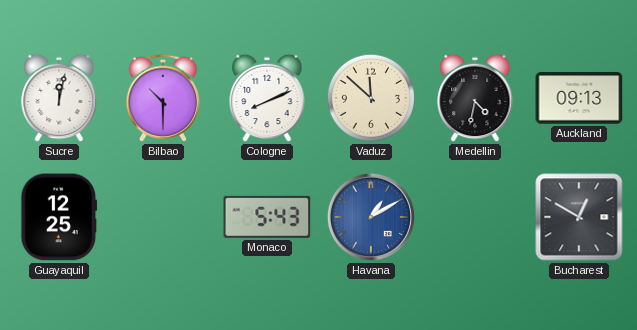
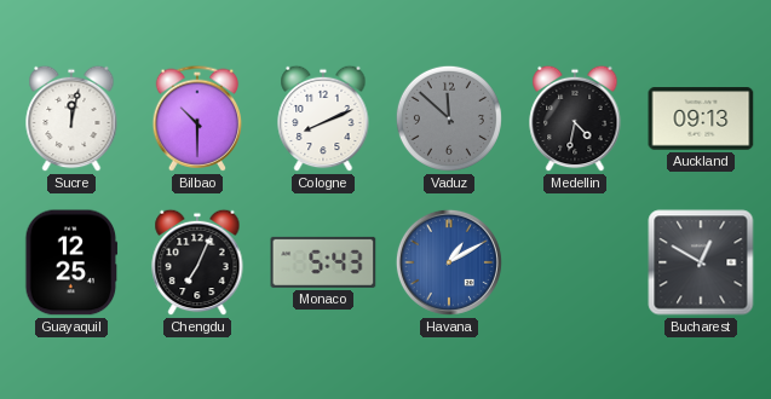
Vaduz dial: cream -> grey (449, 118)
Chengdu: none -> 7:04 (197, 262)
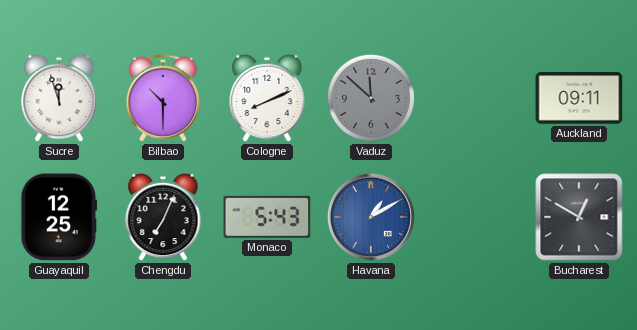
Sucre: 12:02 -> 11:57 (59, 98)
Medellin: 4:32 -> none (575, 118)
Auckland: 09:13 -> 09:11 (579, 98)
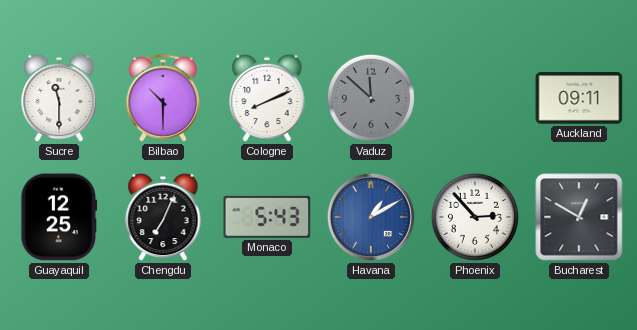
Sucre: 11:57 -> 11:30 (59, 98)
Phoenix: none -> 2:53 (475, 217)
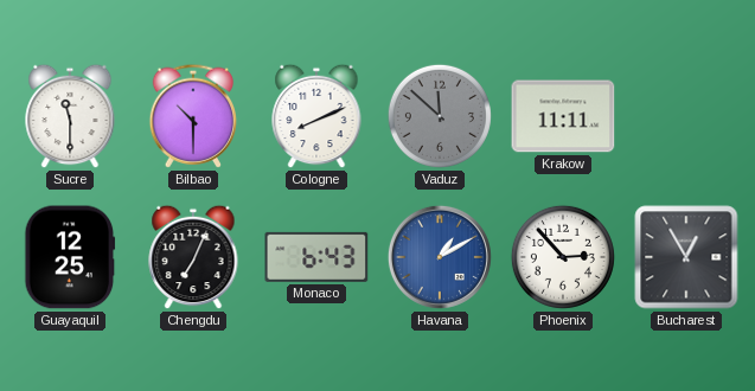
Krakow: none -> 11:11 (563, 116)
Auckland: 09:11 -> none (579, 98)
Monaco: 5:43 -> 6:43 (316, 257)
Bucharest: 12:50 -> 12:55 (686, 257)
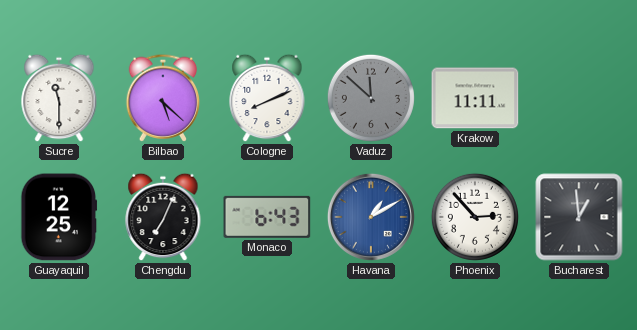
Bilbao: 10:30 -> 5:22 (163, 98)
Bucharest: 12:55 -> 12:59 (579, 217)
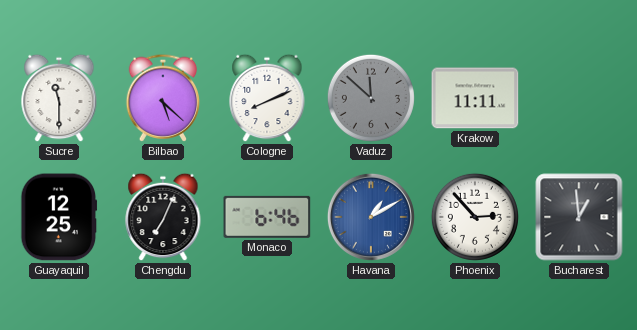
Monaco: 6:43 -> 6:46 (267, 217)
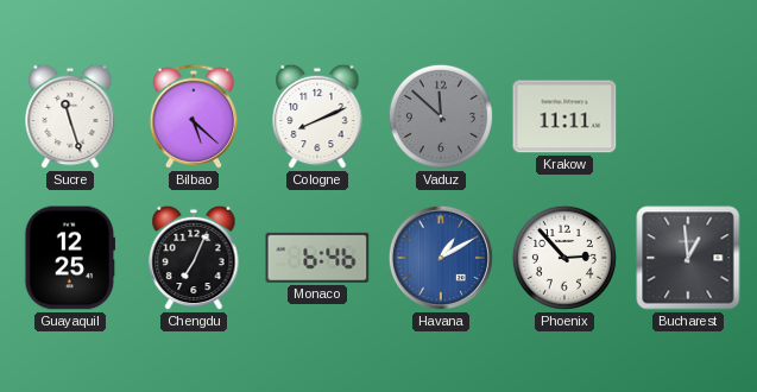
Sucre: 11:30 -> 11:27 (70, 116)
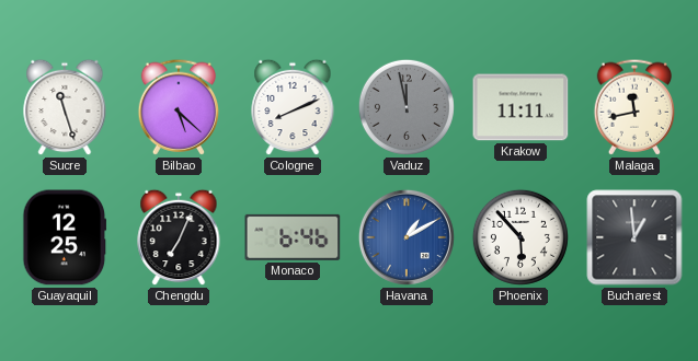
Vaduz: 11:52 -> 11:58 (407, 107)
Malaga: none -> 11:43 (634, 107)
Phoenix: 2:53 -> 5:53 (520, 237)
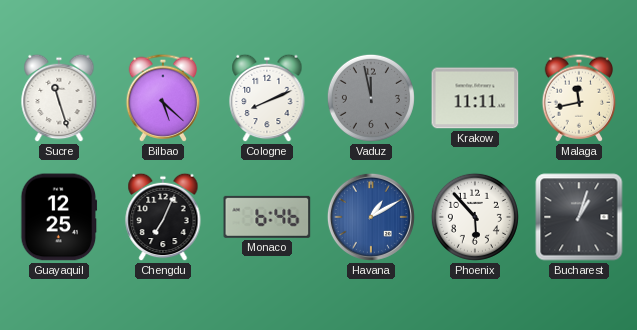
Bucharest: 12:59 -> 1:03 (579, 217)
